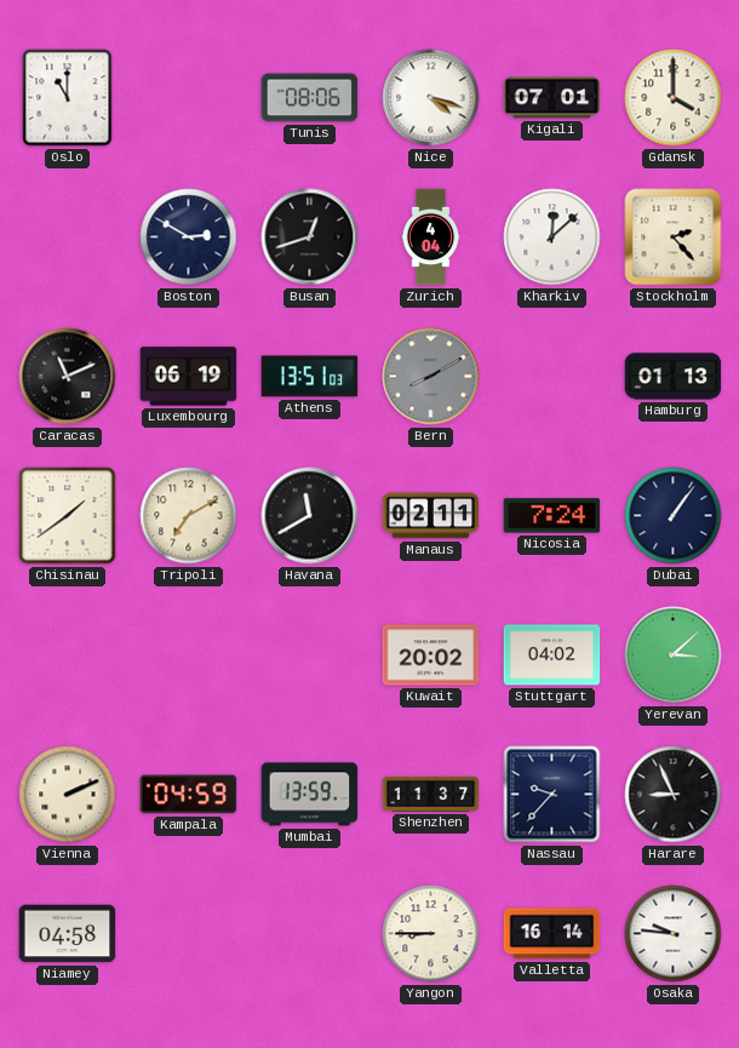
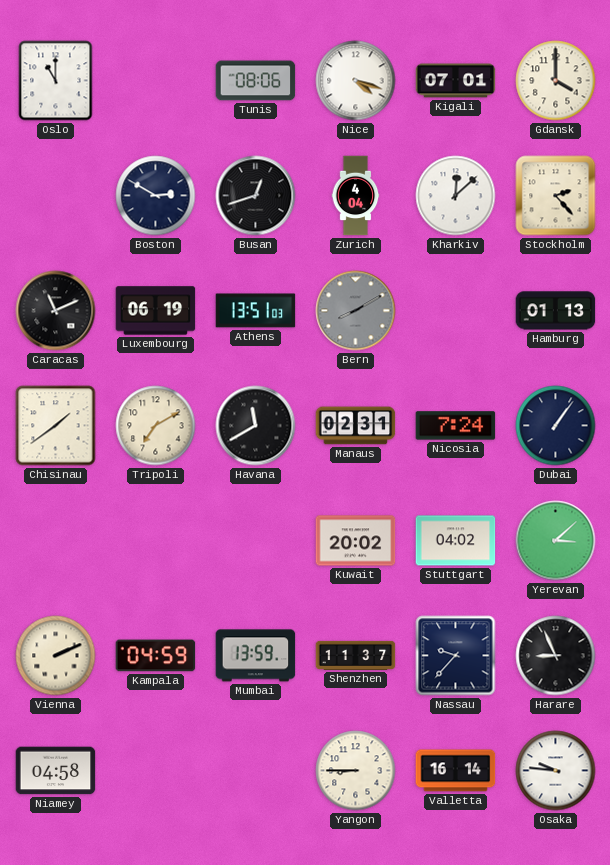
Manaus: 02:11 -> 02:31 (356, 426)
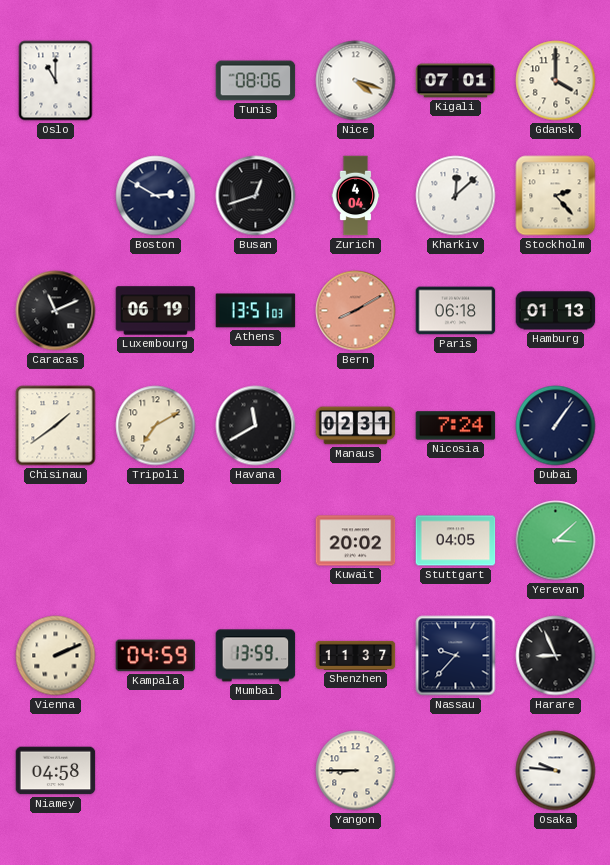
Bern dial: grey -> salmon (356, 311)
Paris: none -> 06:18 (456, 311)
Stuttgart: 04:02 -> 04:05 (456, 541)
Valletta: 16:14 -> none (456, 771)
